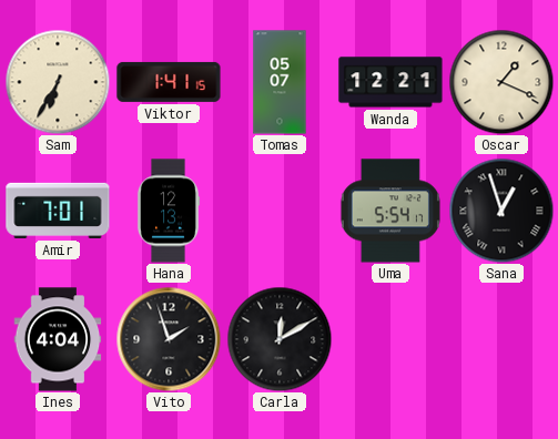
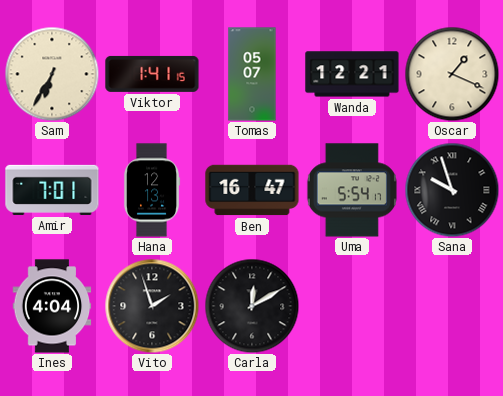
Ben: none -> 16:47 (252, 190)
Sana: 12:57 -> 9:57 (452, 190)
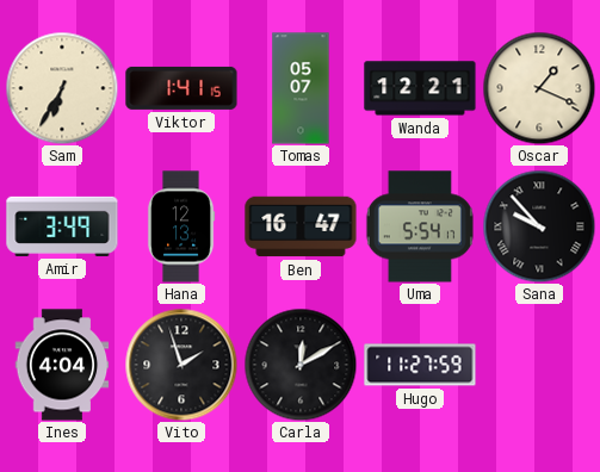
Amir: 7:01 -> 3:49 (62, 226)
Sana: 9:57 -> 9:53 (539, 226)
Hugo: none -> 11:27 (420, 365)
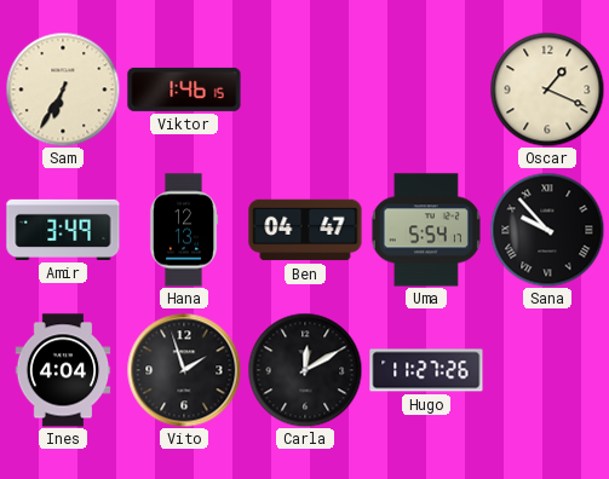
Viktor: 1:41 -> 1:46 (184, 90)
Tomas: 05:07 -> none (301, 88)
Wanda: 12:21 -> none (420, 88)
Ben: 16:47 -> 04:47 (305, 230)
Hugo: 11:27:59 -> 11:27:26 (426, 370)
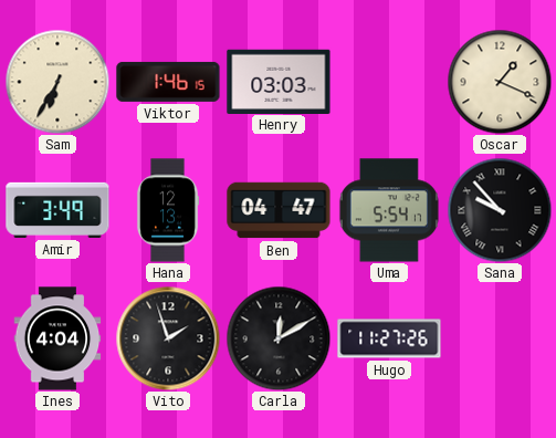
Henry: none -> 03:03 (279, 81)
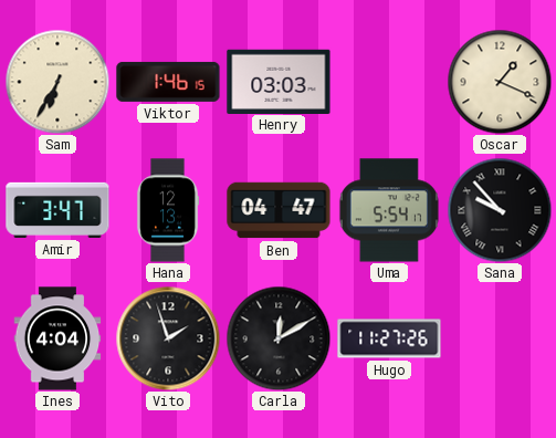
Amir: 3:49 -> 3:47 (57, 210)
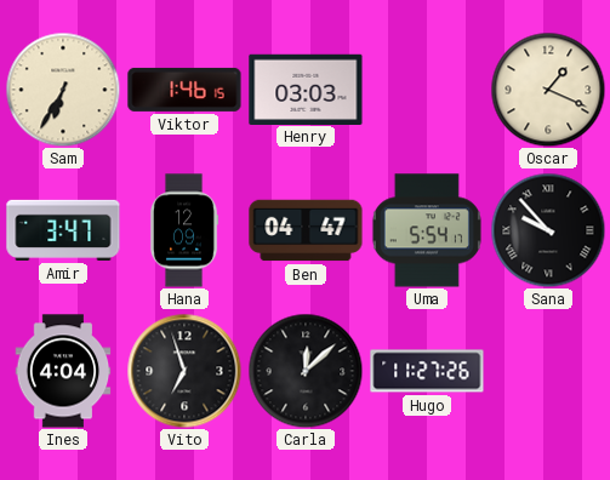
Hana: 12:13 -> 12:09 (184, 230)
Vito: 1:57 -> 6:57 (184, 371)
Carla: 12:10 -> 12:08 (306, 371)
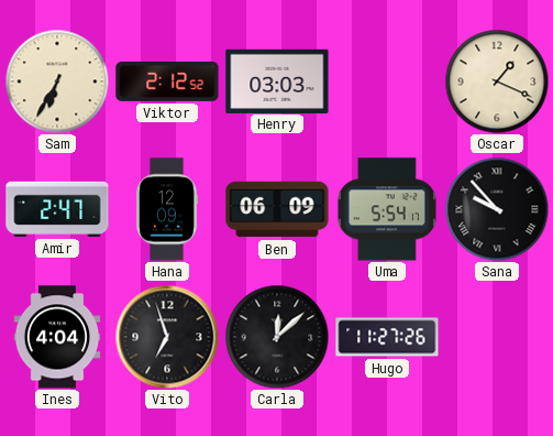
Viktor: 1:46 -> 2:12 (167, 81)
Amir: 3:47 -> 2:47 (57, 209)
Ben: 04:47 -> 06:09 (277, 209)
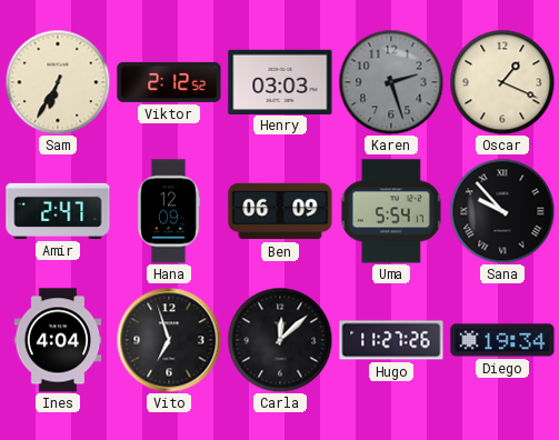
Karen: none -> 2:27 (391, 82)
Diego: none -> 19:34 (502, 340)
